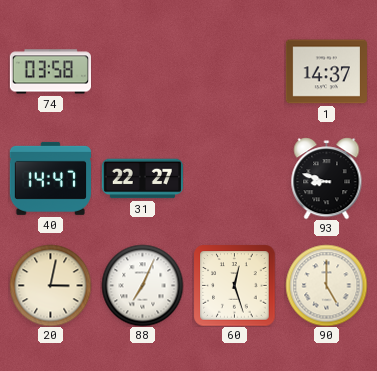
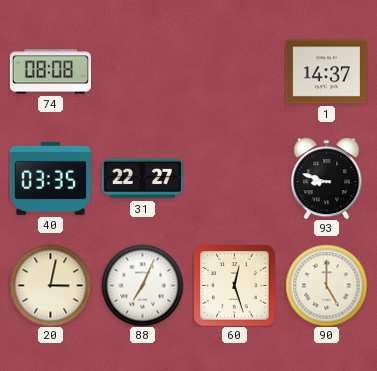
74: 03:58 -> 08:08 (50, 72)
40: 14:47 -> 03:35 (50, 178)
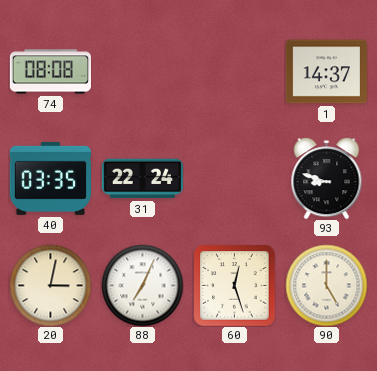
31: 22:27 -> 22:24 (142, 179)
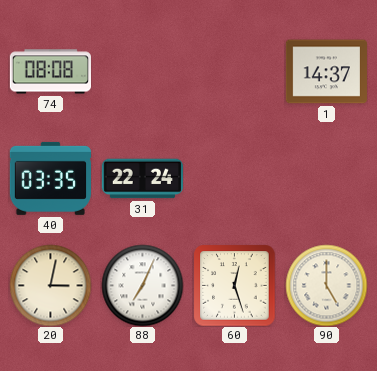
93: 8:48 -> none (327, 178)
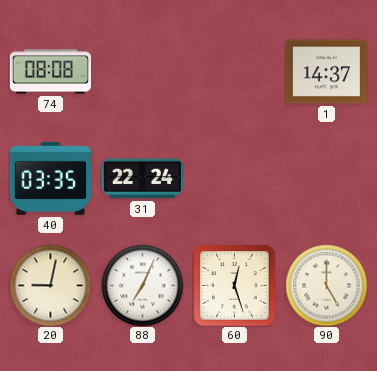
20: 3:02 -> 9:02 (50, 285)
